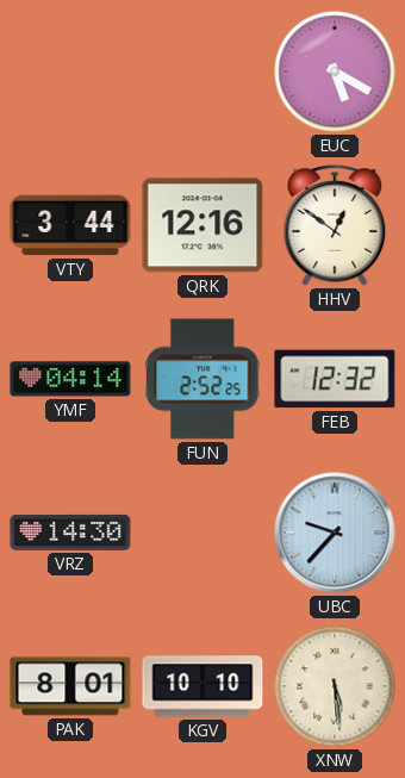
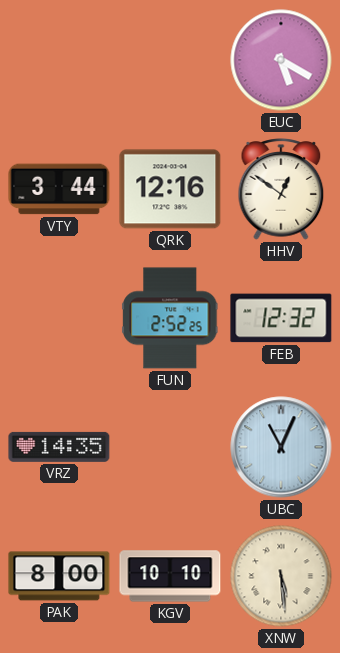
YMF: 04:14 -> none (70, 379)
VRZ: 14:30 -> 14:35 (59, 447)
UBC: 9:37 -> 11:04 (281, 447)
PAK: 8:01 -> 8:00 (59, 576)
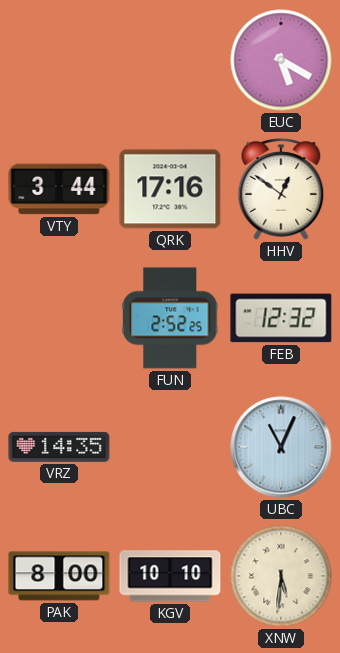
QRK: 12:16 -> 17:16 (170, 189)
XNW: 5:29 -> 5:31 (281, 576)
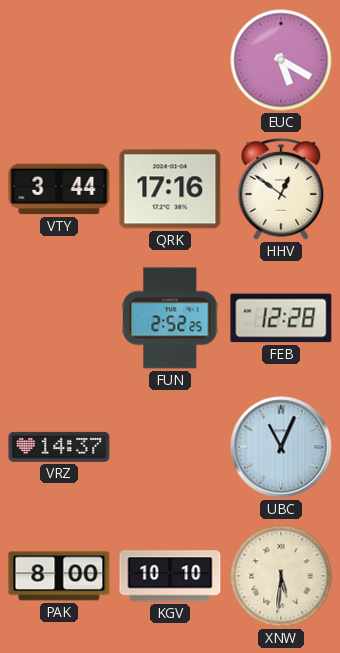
FEB: 12:32 -> 12:28 (281, 318)
VRZ: 14:35 -> 14:37 (59, 447)
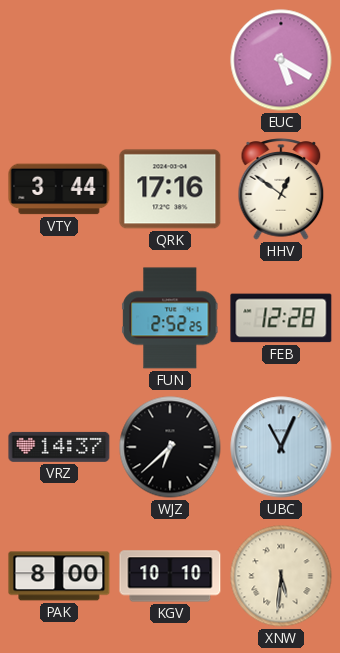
WJZ: none -> 6:38 (170, 447)
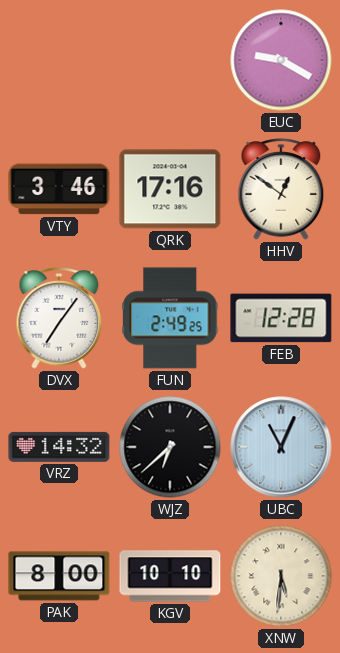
EUC: 5:20 -> 9:20 (281, 60)
VTY: 3:44 -> 3:46 (59, 189)
DVX: none -> 7:06 (59, 318)
FUN: 2:52 -> 2:49 (170, 318)
VRZ: 14:37 -> 14:32 (59, 447)
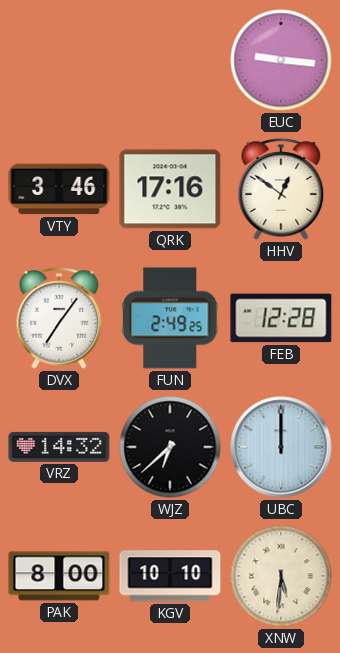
EUC: 9:20 -> 9:16 (281, 60)
UBC: 11:04 -> 12:00 (281, 447)
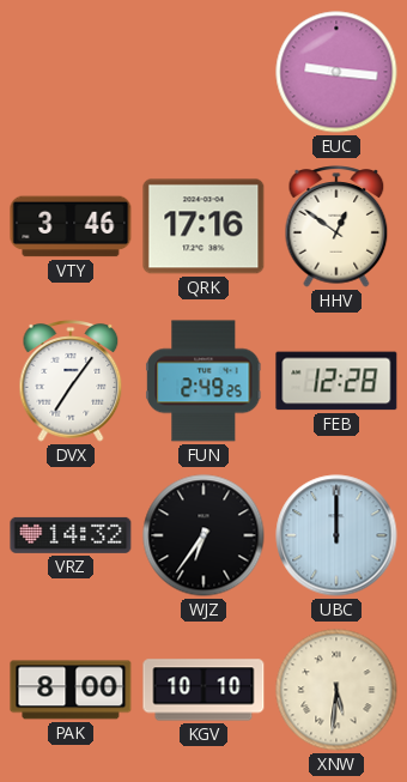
WJZ: 6:38 -> 6:36 (203, 535)
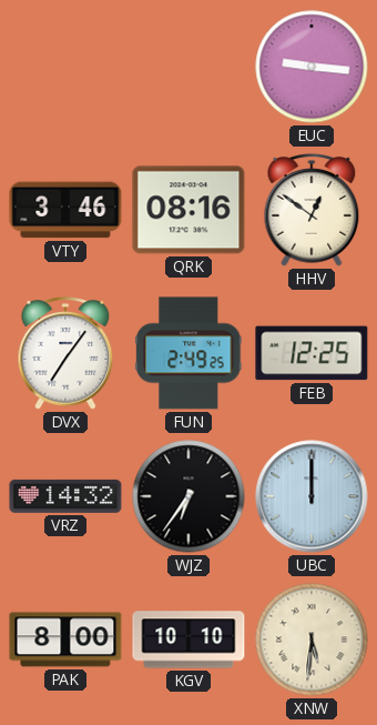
QRK: 17:16 -> 08:16 (188, 210)
FEB: 12:28 -> 12:25 (312, 353)
